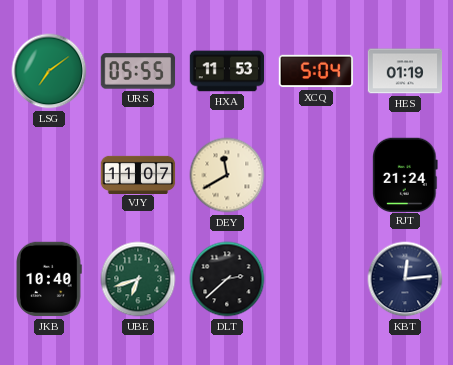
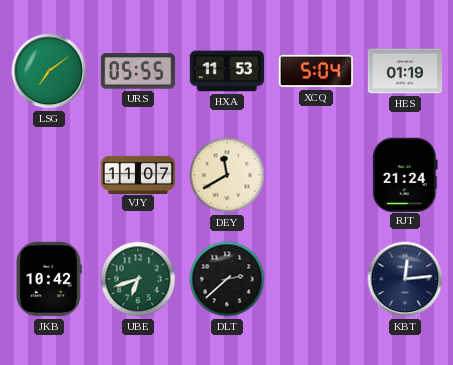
JKB: 10:40 -> 10:42 (49, 279)
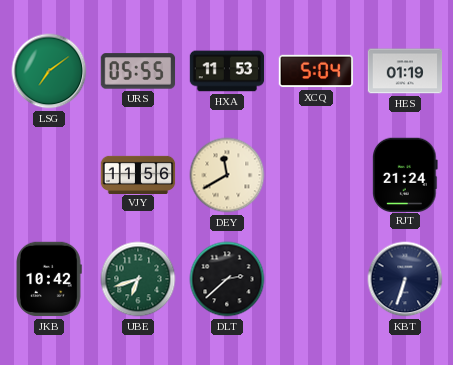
VJY: 11:07 -> 11:56 (138, 174)
KBT: 12:14 -> 6:33 (405, 279)
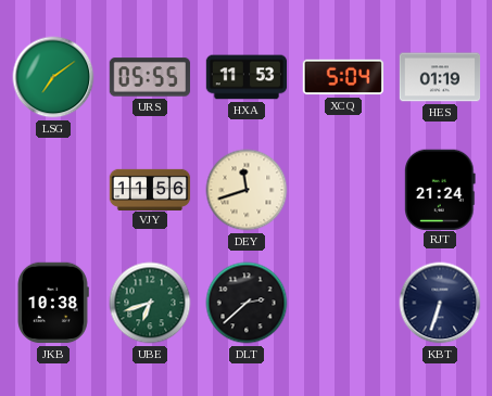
DEY: 11:40 -> 11:42 (247, 190)
JKB: 10:42 -> 10:38 (53, 303)
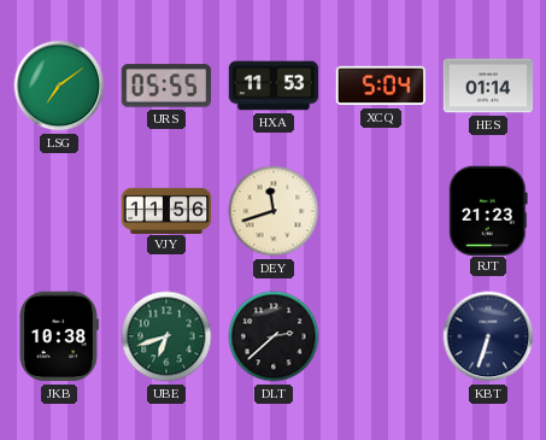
HES: 01:19 -> 01:14 (488, 86)
RJT: 21:24 -> 21:23 (489, 210)
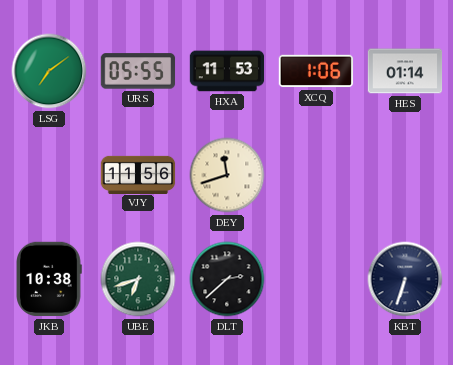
XCQ: 5:04 -> 1:06 (316, 71)
RJT: 21:23 -> none (489, 210)
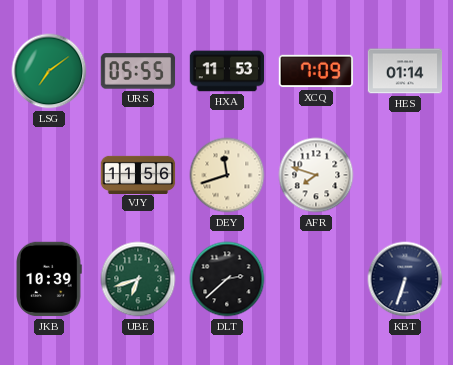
XCQ: 1:06 -> 7:09 (316, 71)
AFR: none -> 7:48 (316, 175)
JKB: 10:38 -> 10:39 (49, 279)
